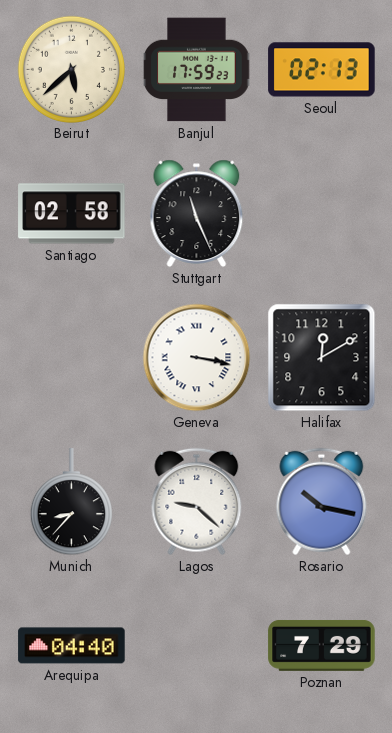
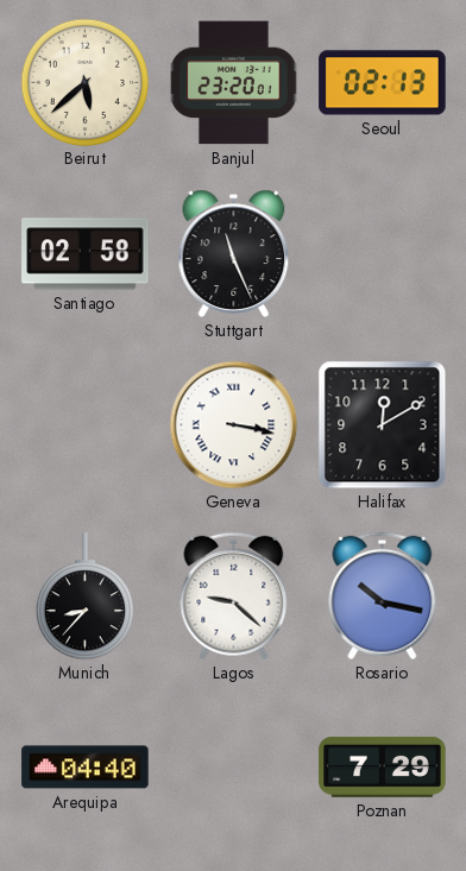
Banjul: 17:59 -> 23:20 (234, 83)
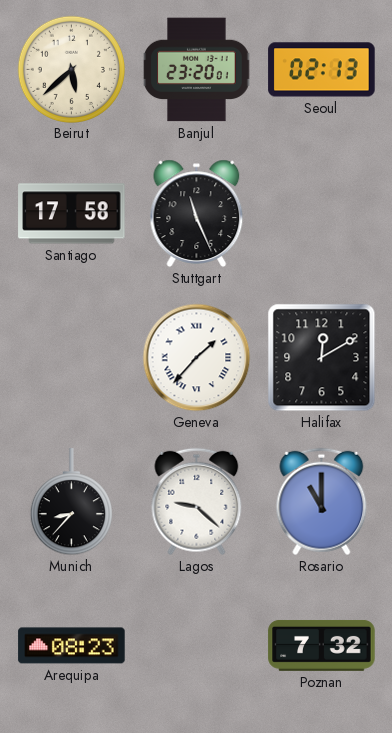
Santiago: 02:58 -> 17:58 (72, 214)
Geneva: 3:17 -> 1:37 (197, 358)
Rosario: 10:17 -> 11:00 (322, 502)
Arequipa: 04:40 -> 08:23 (72, 646)
Poznan: 7:29 -> 7:32 (322, 645)
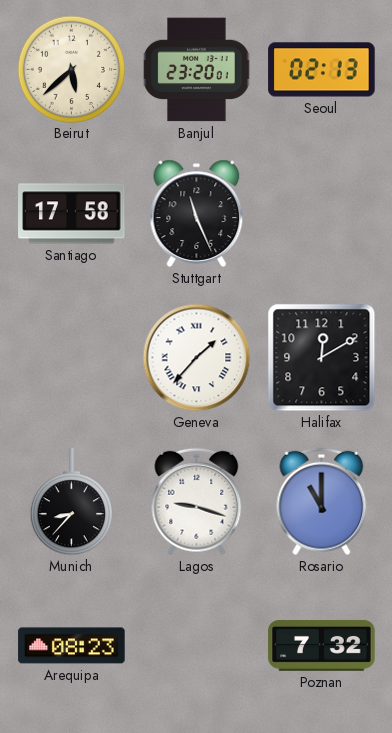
Lagos: 9:22 -> 9:18 (197, 502)
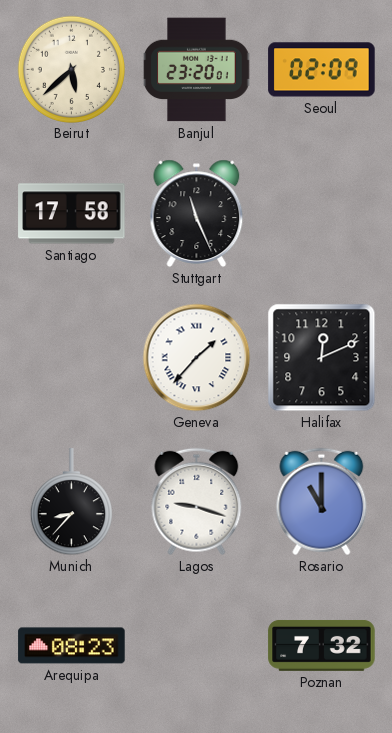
Seoul: 02:13 -> 02:09 (322, 70)
Halifax: 12:10 -> 12:11 (322, 358)
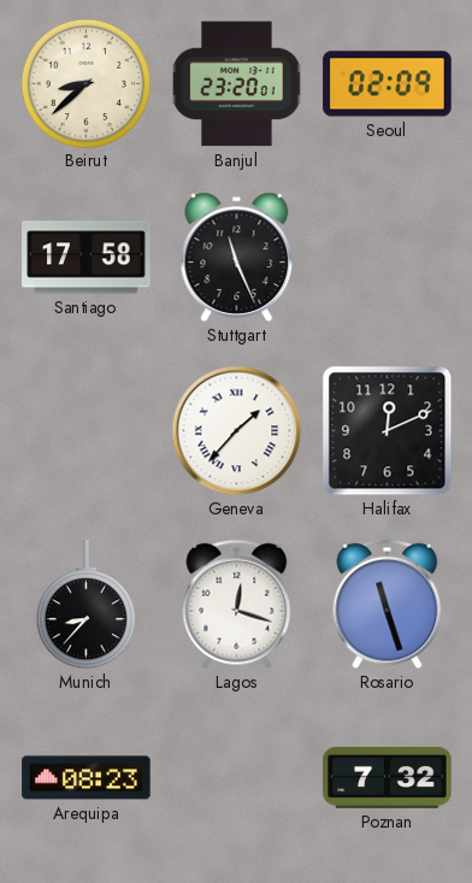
Beirut: 5:38 -> 8:38 (85, 83)
Lagos: 9:18 -> 12:18 (237, 605)
Rosario: 11:00 -> 11:27 (388, 605)
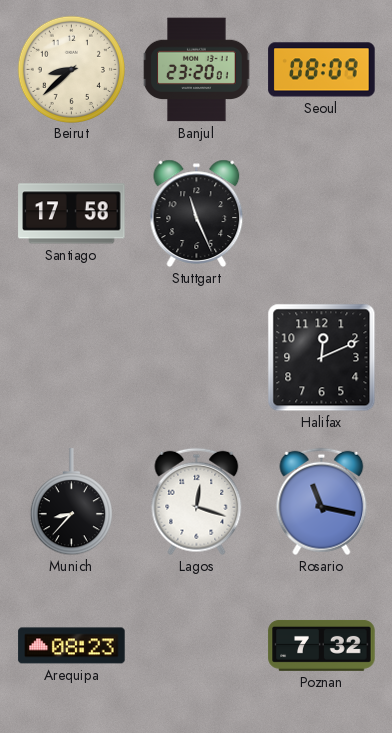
Seoul: 02:09 -> 08:09 (322, 70)
Geneva: 1:37 -> none (237, 431)
Rosario: 11:27 -> 11:17 (322, 502)
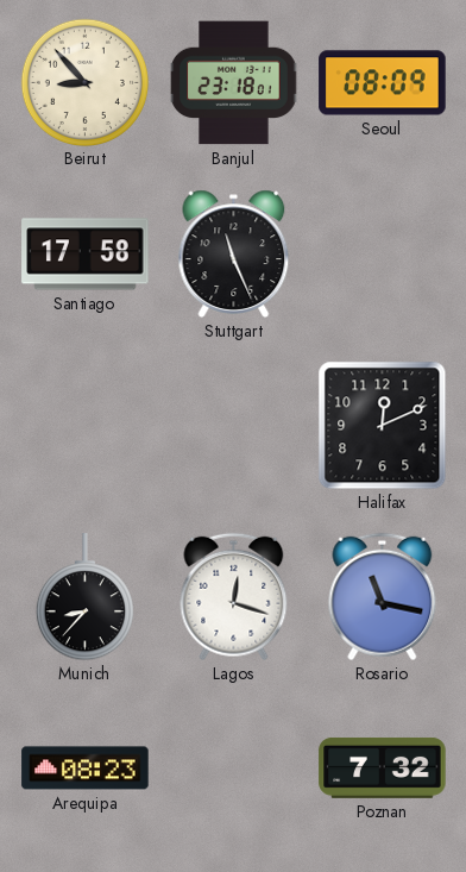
Beirut: 8:38 -> 8:53 (84, 82)
Banjul: 23:20 -> 23:18 (234, 83)
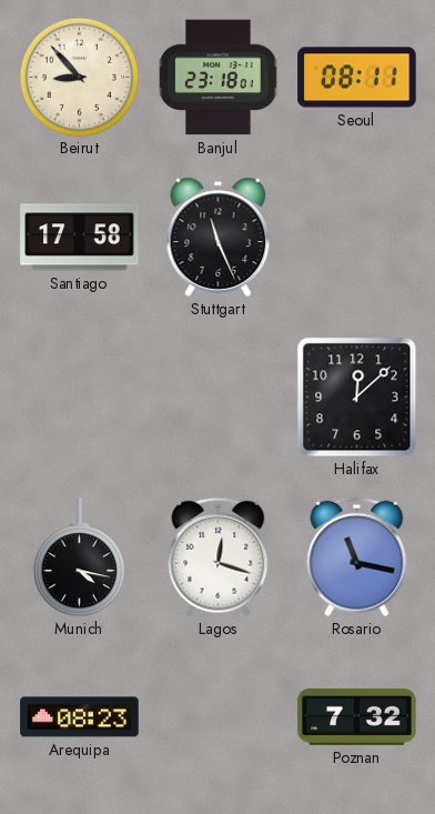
Seoul: 08:09 -> 08:11 (357, 78)
Halifax: 12:11 -> 12:08 (357, 398)
Munich: 8:37 -> 4:17 (79, 557)
